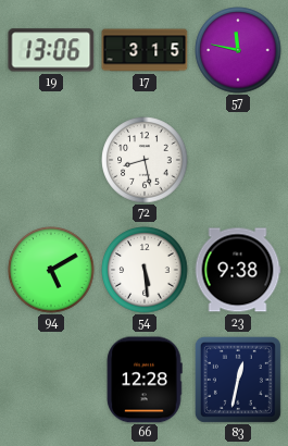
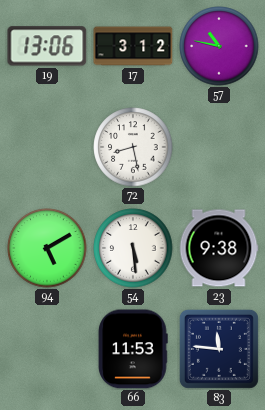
17: 3:15 -> 3:12 (133, 46)
57: 11:47 -> 10:47 (219, 46)
66: 12:28 -> 11:53 (133, 349)
83: 12:32 -> 11:46 (219, 349)
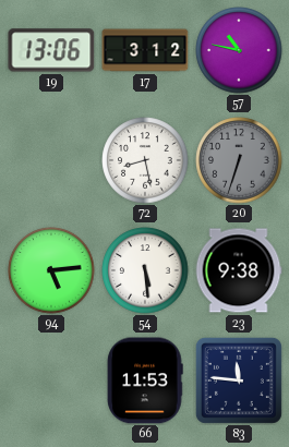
20: none -> 6:33 (239, 160)
94: 5:10 -> 5:14 (51, 270)
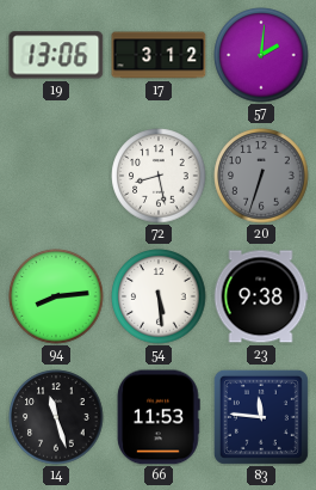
57: 10:47 -> 2:01 (261, 55)
94: 5:14 -> 8:14 (56, 296)
14: none -> 11:27 (56, 417)
